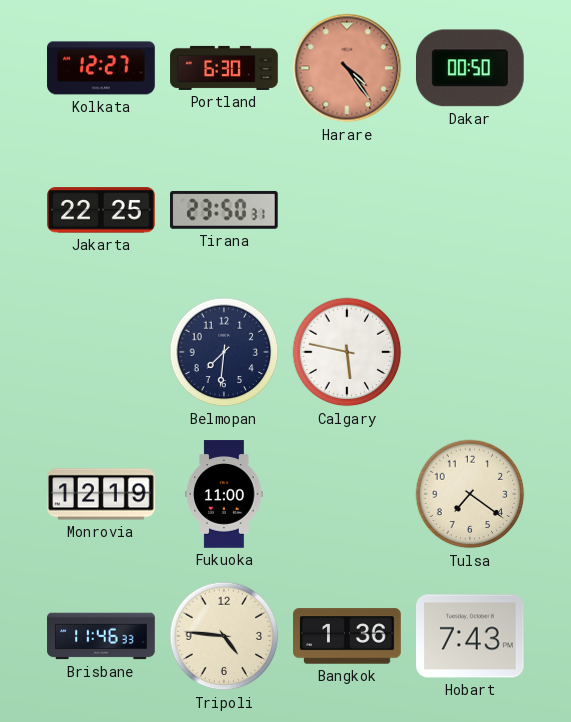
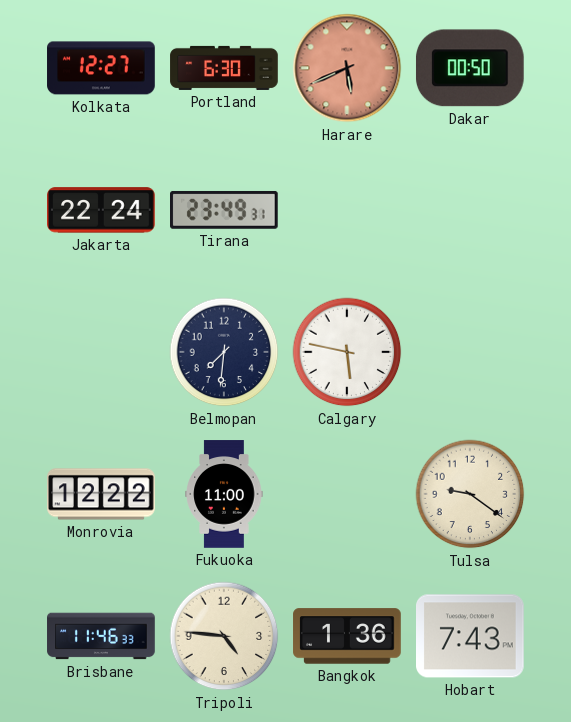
Harare: 4:24 -> 5:41 (347, 68)
Jakarta: 22:25 -> 22:24 (101, 210)
Tirana: 23:50 -> 23:49 (225, 210)
Monrovia: 12:19 -> 12:22 (101, 494)
Tulsa: 7:21 -> 9:21 (470, 494)
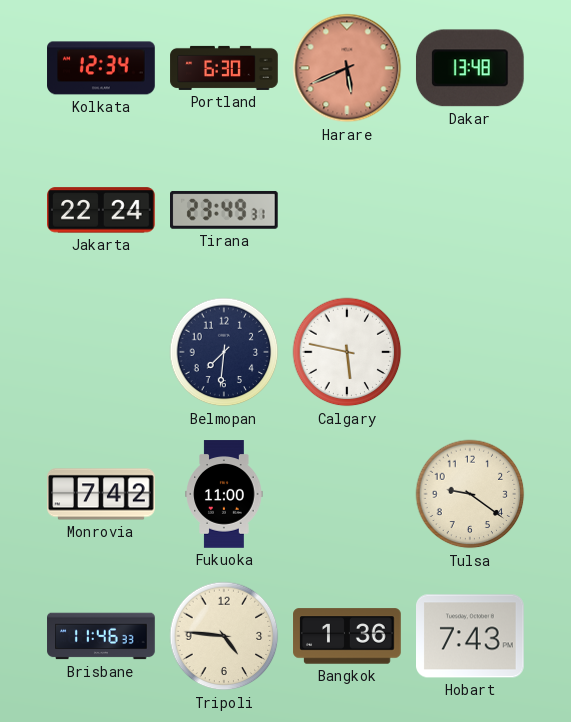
Kolkata: 12:27 -> 12:34 (101, 68)
Dakar: 00:50 -> 13:48 (470, 68)
Monrovia: 12:22 -> 7:42 (101, 494)
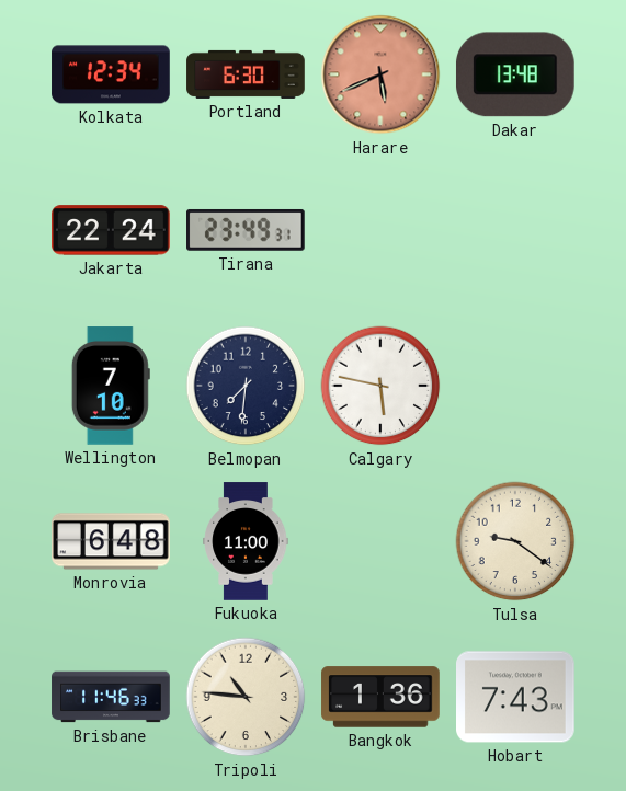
Wellington: none -> 7:10 (111, 386)
Monrovia: 7:42 -> 6:48 (111, 541)
Tripoli: 4:46 -> 10:46 (246, 697)
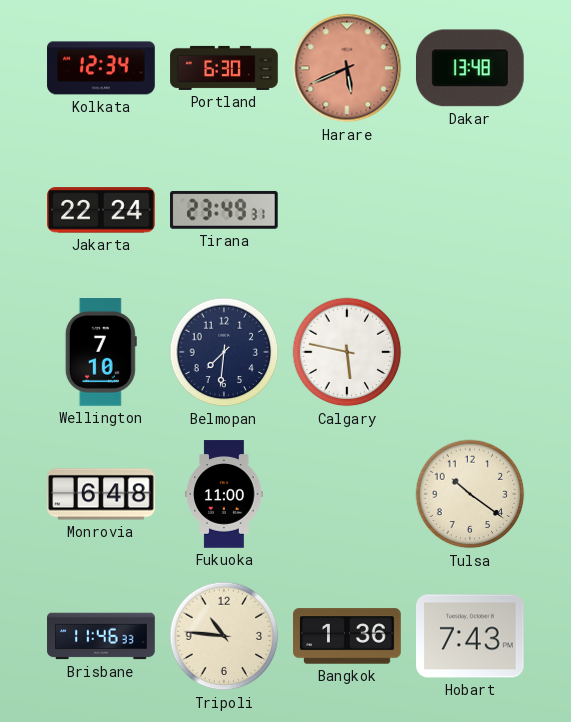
Tulsa: 9:21 -> 10:21 (470, 494)
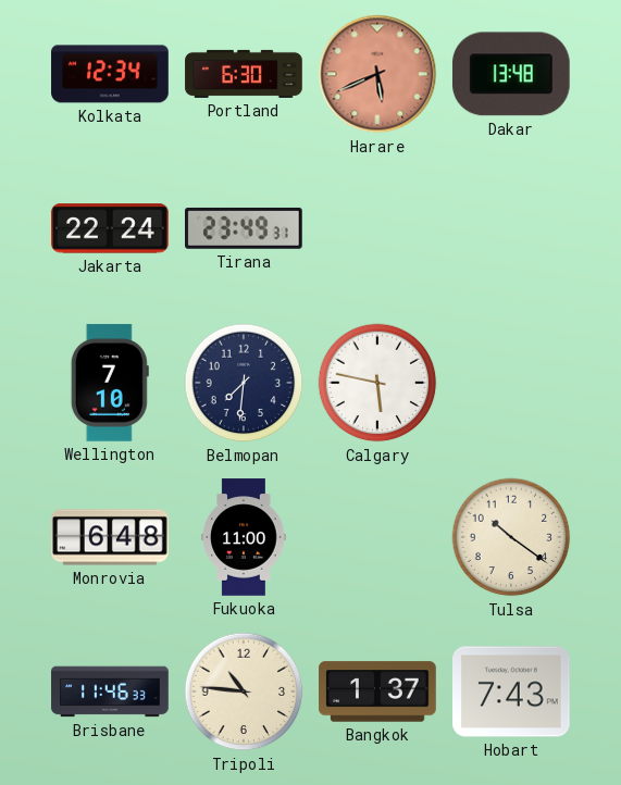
Bangkok: 1:36 -> 1:37 (377, 691)
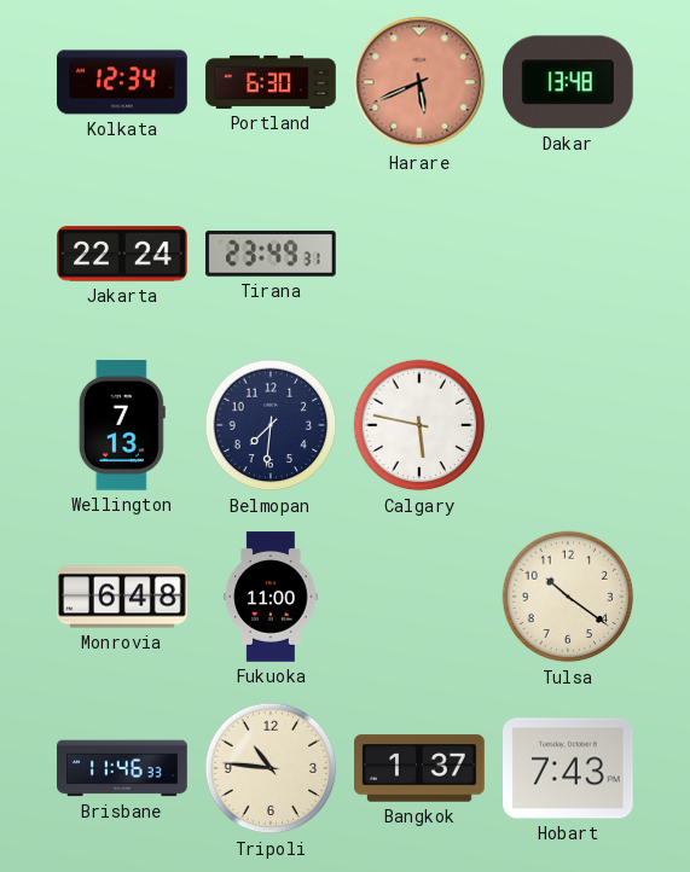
Wellington: 7:10 -> 7:13 (122, 425)
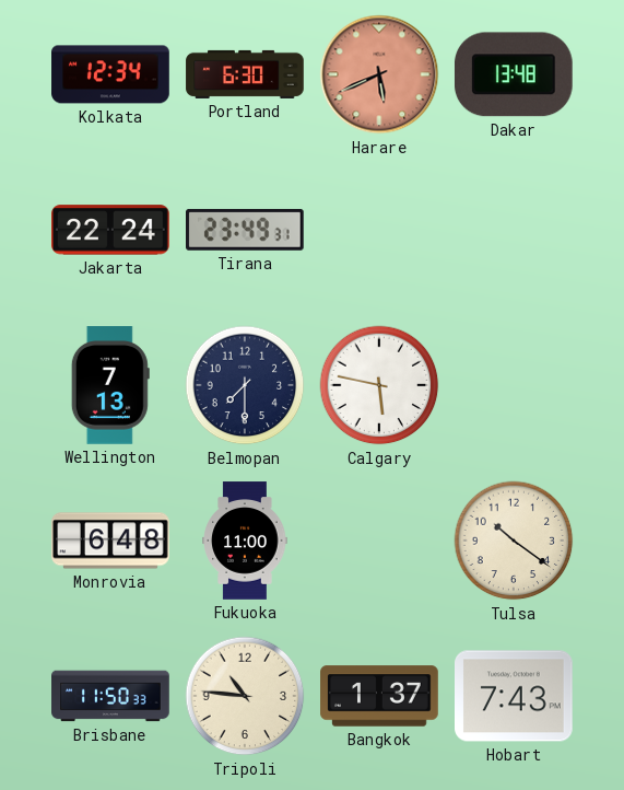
Belmopan: 7:31 -> 7:30 (245, 385)
Brisbane: 11:46 -> 11:50 (110, 696)
